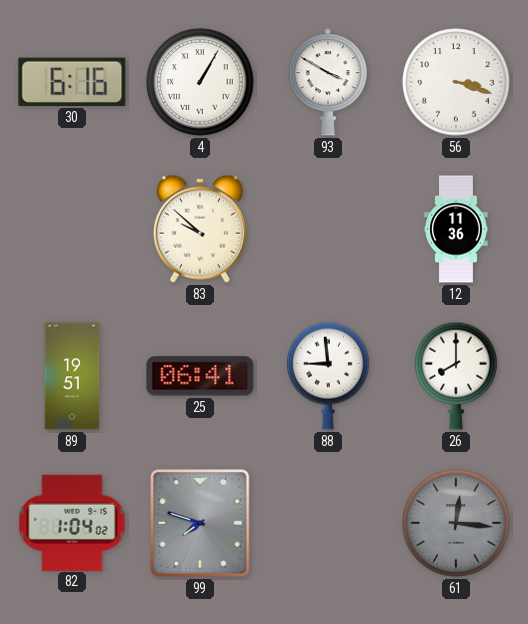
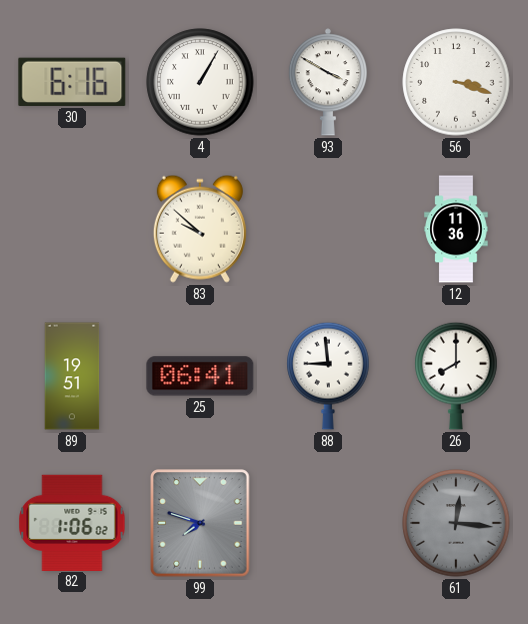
82: 1:04 -> 1:06 (72, 522)
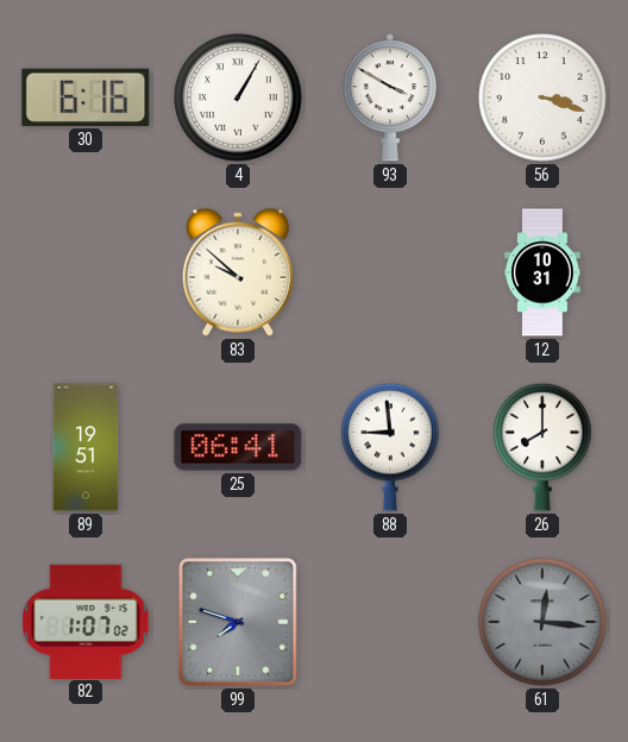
12: 11:36 -> 10:31 (542, 272)
82: 1:06 -> 1:07 (86, 621)
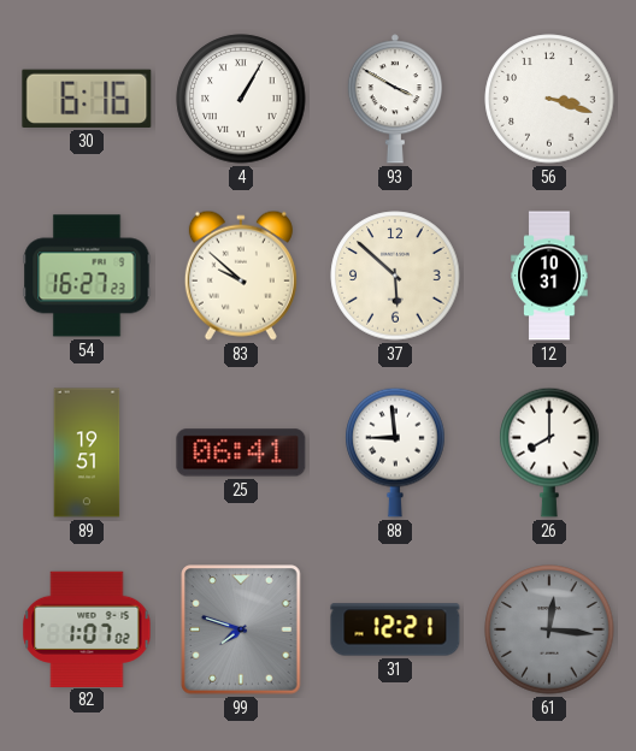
54: none -> 16:27 (87, 276)
37: none -> 5:52 (395, 276)
31: none -> 12:21 (395, 629)
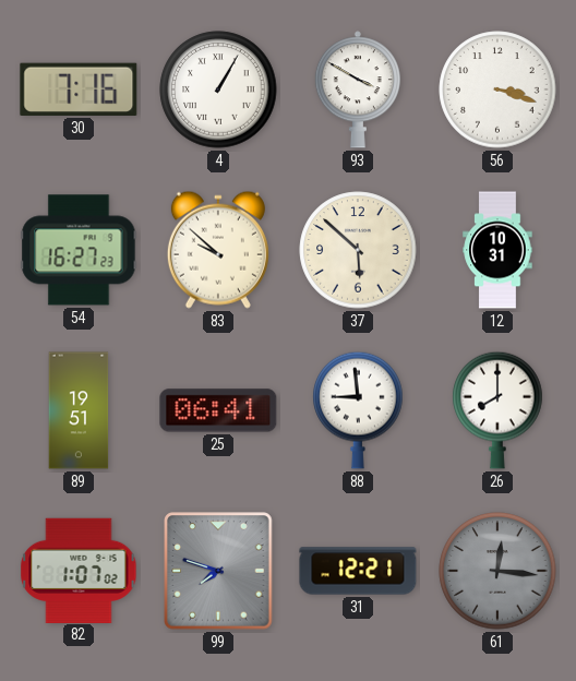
30: 6:16 -> 7:16 (79, 89)
